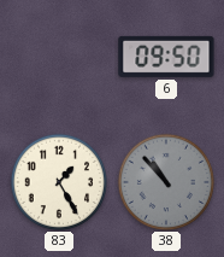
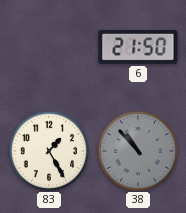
6: 09:50 -> 21:50 (138, 47)
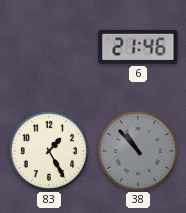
6: 21:50 -> 21:46 (138, 47)
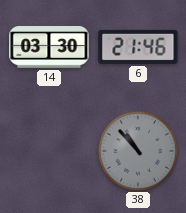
14: none -> 03:30 (49, 48)
83: 1:25 -> none (48, 150)
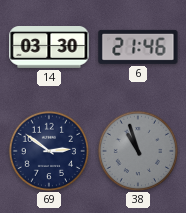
69: none -> 2:51 (48, 150)
38: 10:53 -> 10:57 (137, 150)
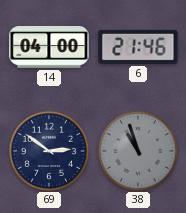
14: 03:30 -> 04:00 (49, 48)
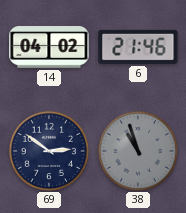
14: 04:00 -> 04:02 (49, 48)
